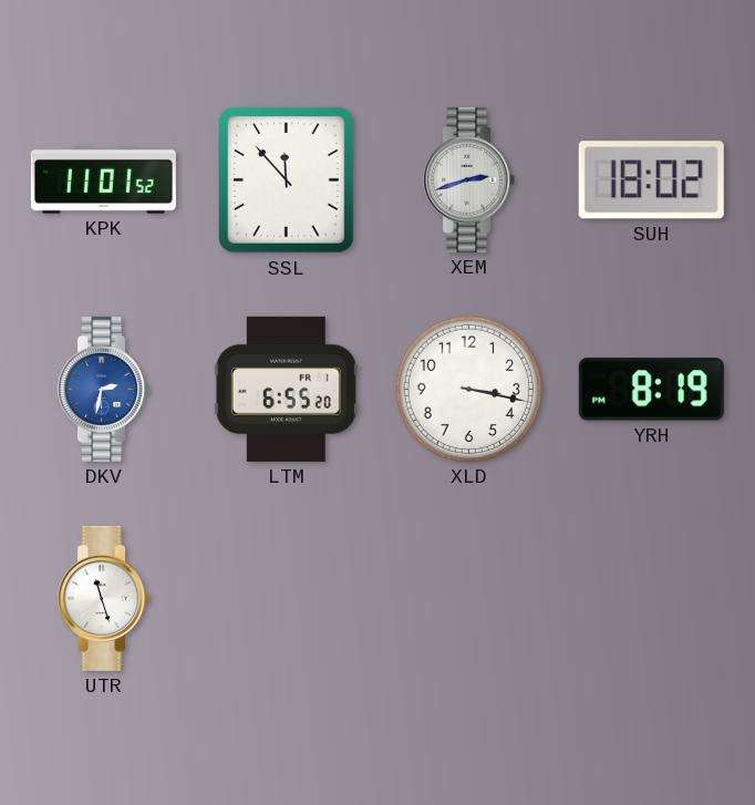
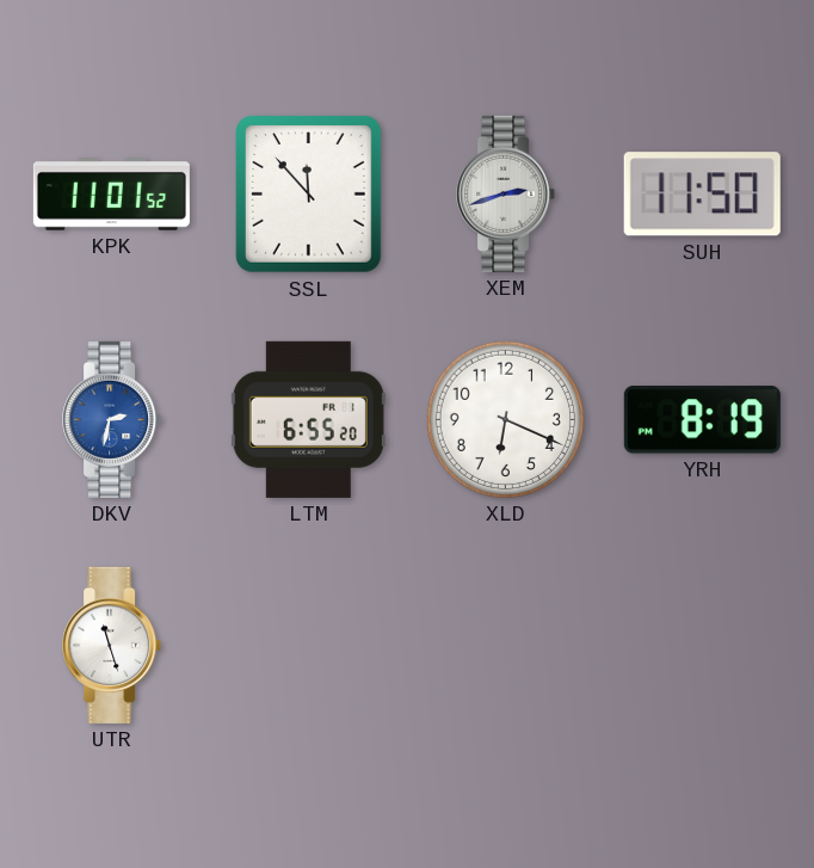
SUH: 18:02 -> 11:50 (702, 195)
XLD: 3:17 -> 6:19 (505, 419)
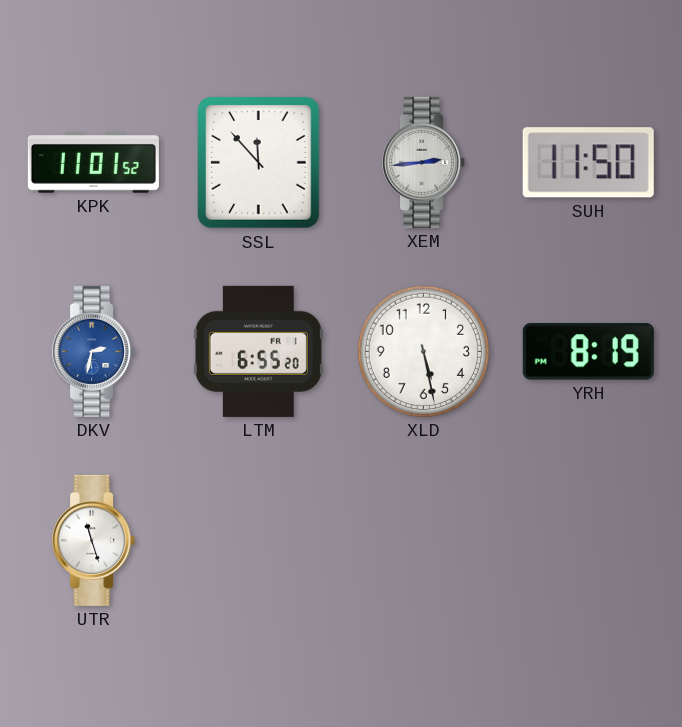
XEM: 2:42 -> 2:44 (424, 162)
XLD: 6:19 -> 5:28 (423, 351)
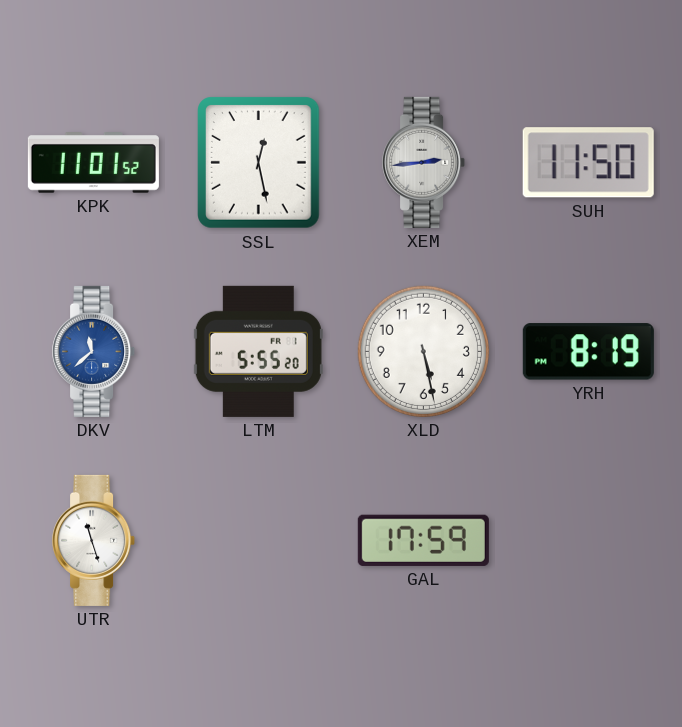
SSL: 11:53 -> 12:28 (259, 163)
DKV: 2:32 -> 11:38 (94, 351)
LTM: 6:55 -> 5:55 (258, 351)
GAL: none -> 17:59 (423, 540)
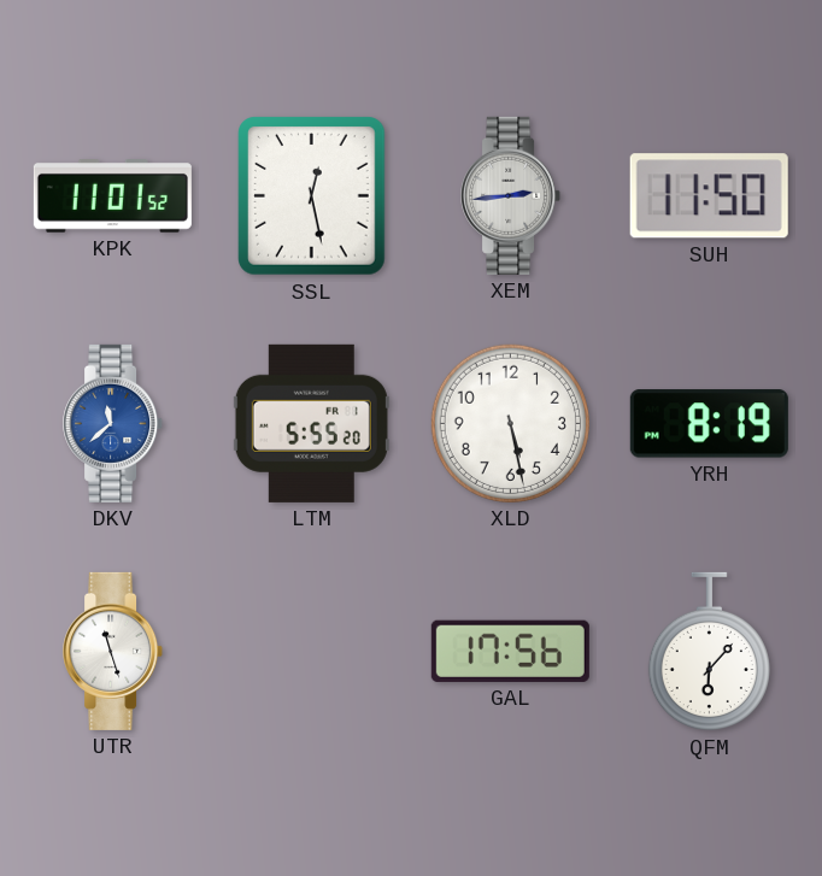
GAL: 17:59 -> 17:56 (510, 651)
QFM: none -> 6:07 (709, 652)
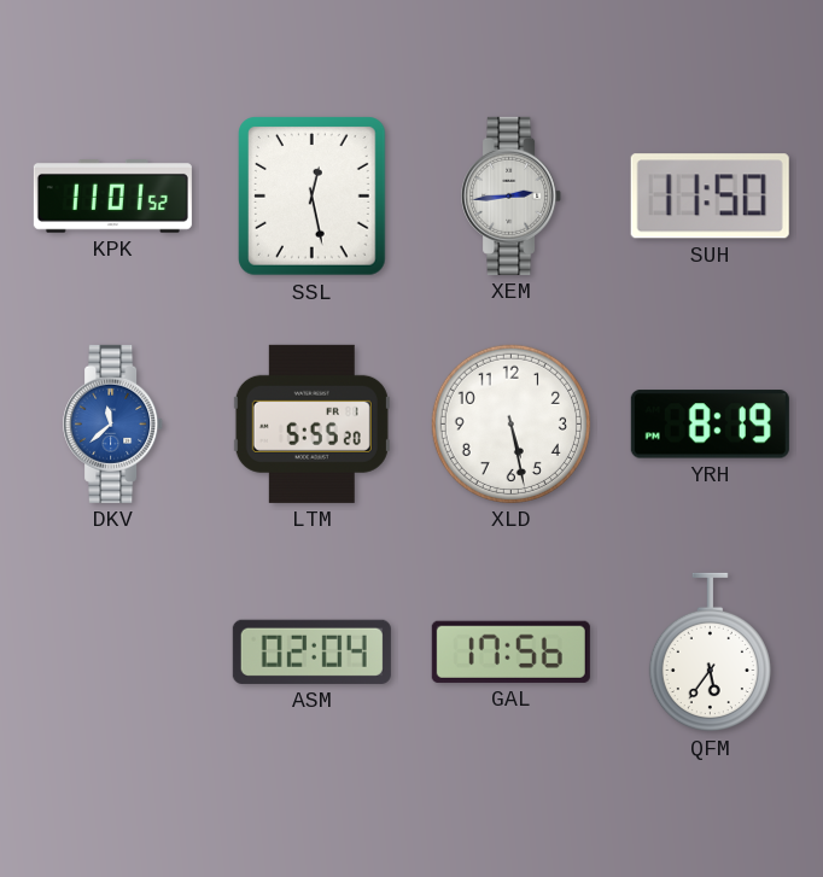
UTR: 11:27 -> none (113, 651)
ASM: none -> 02:04 (311, 651)
QFM: 6:07 -> 5:36 (710, 653)
